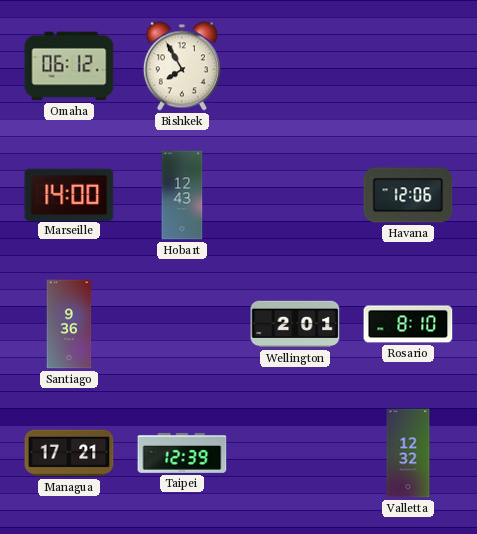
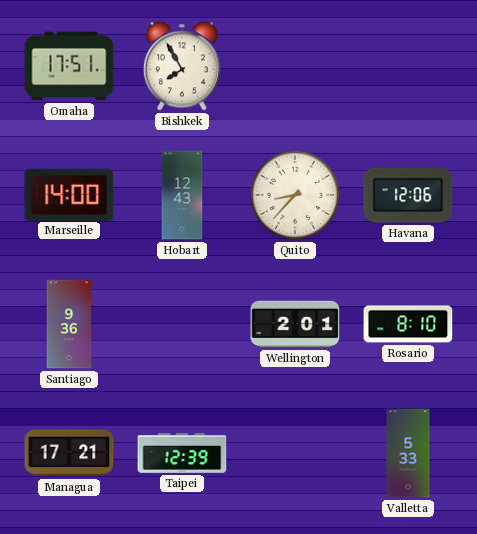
Omaha: 06:12 -> 17:51 (69, 66)
Quito: none -> 8:37 (295, 195)
Valletta: 12:32 -> 5:33 (408, 453)
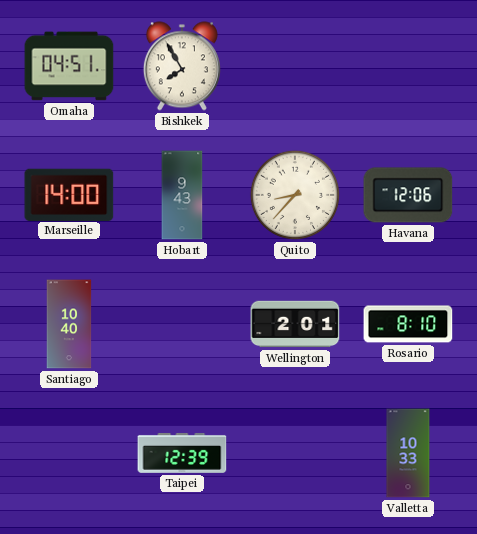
Omaha: 17:51 -> 04:51 (69, 66)
Hobart: 12:43 -> 9:43 (182, 195)
Santiago: 9:36 -> 10:40 (69, 324)
Managua: 17:21 -> none (69, 453)
Valletta: 5:33 -> 10:33 (408, 453)
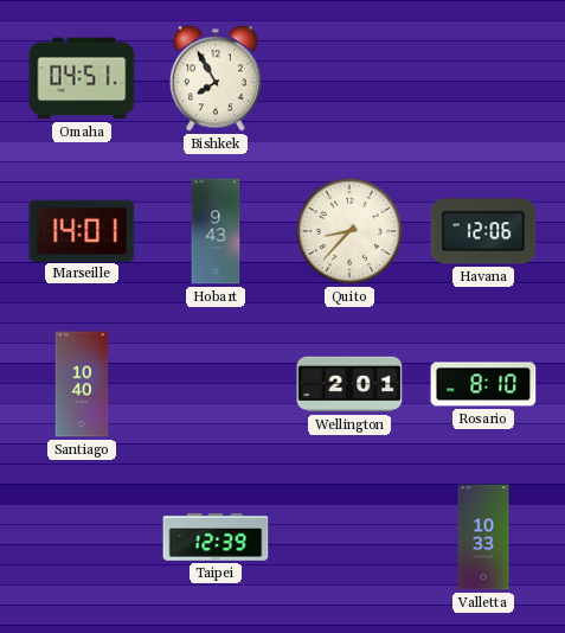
Marseille: 14:00 -> 14:01 (82, 230)
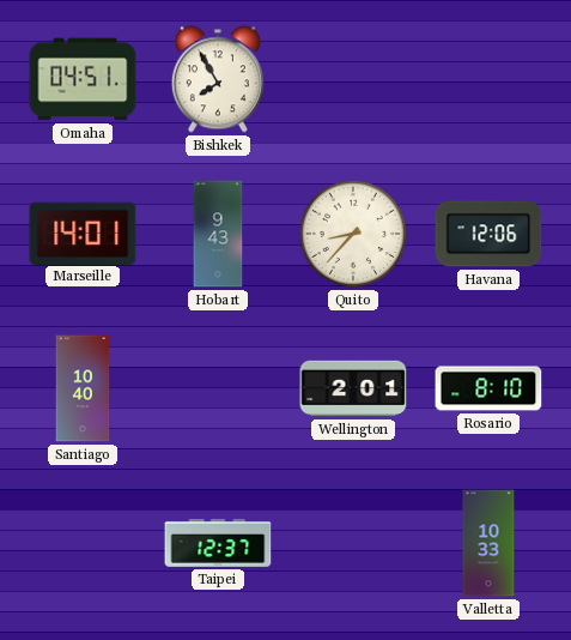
Taipei: 12:39 -> 12:37 (218, 543)
